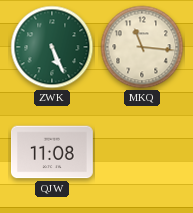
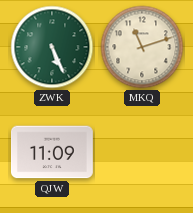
MKQ: 11:16 -> 11:12 (142, 47)
QJW: 11:08 -> 11:09 (52, 152)
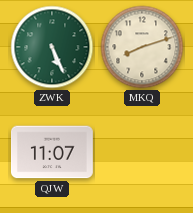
MKQ: 11:12 -> 8:12 (142, 47)
QJW: 11:09 -> 11:07 (52, 152)
